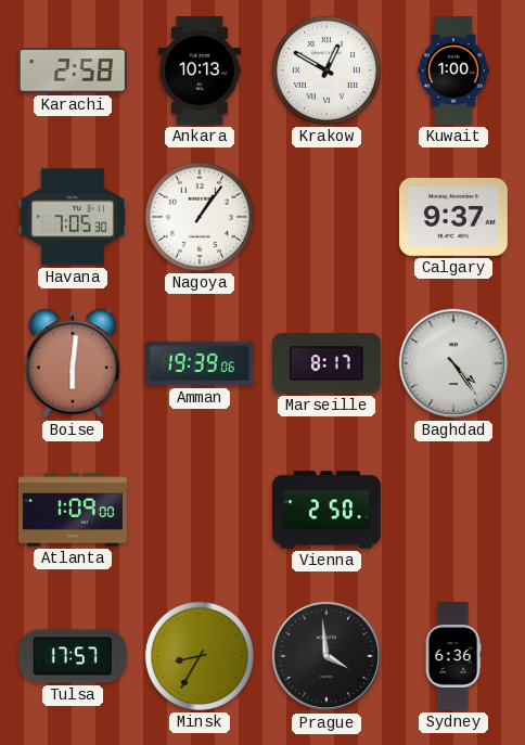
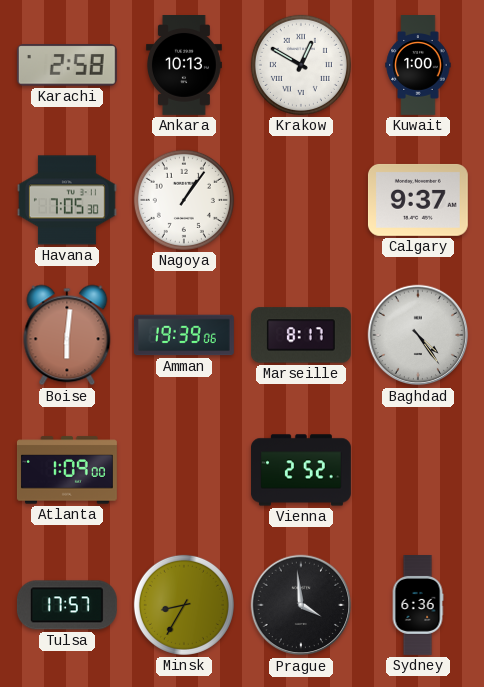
Vienna: 2:50 -> 2:52 (302, 470)
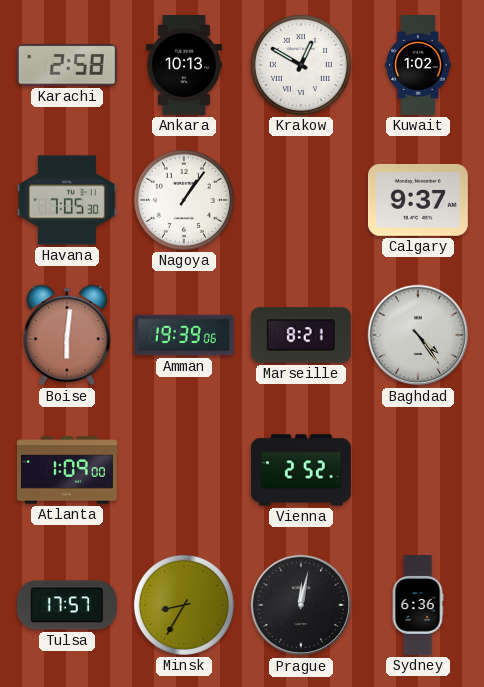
Kuwait: 1:00 -> 1:02 (418, 66)
Marseille: 8:17 -> 8:21 (301, 335)
Prague: 3:59 -> 12:02 (301, 605)
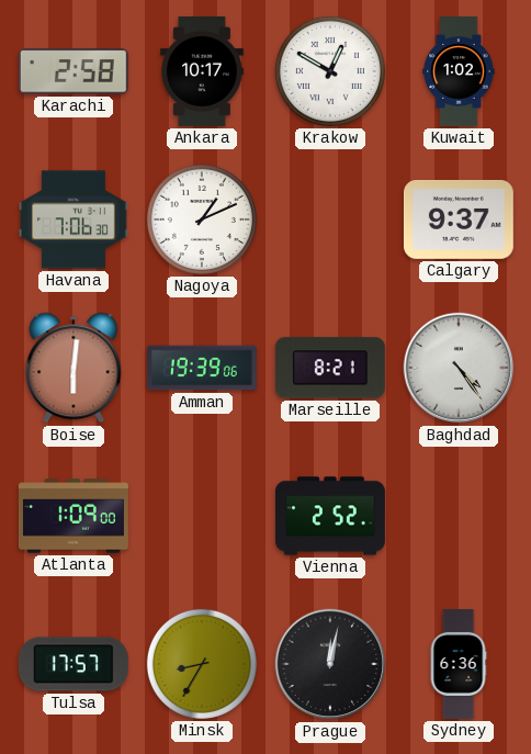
Ankara: 10:13 -> 10:17 (202, 72)
Havana: 7:05 -> 7:06 (74, 220)
Nagoya: 1:06 -> 1:11 (202, 220)
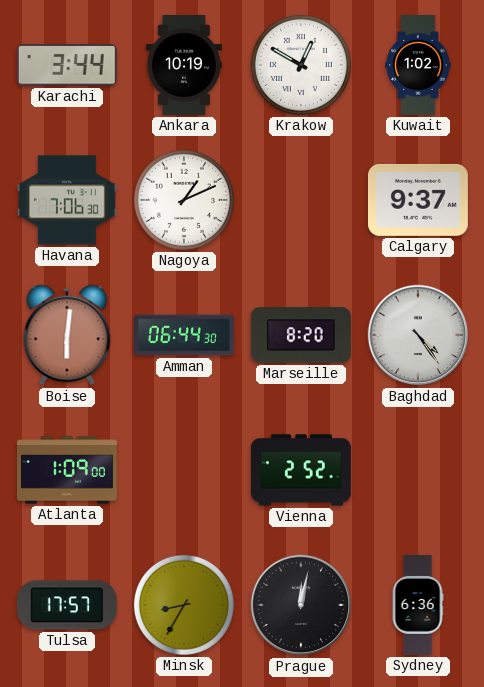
Karachi: 2:58 -> 3:44 (67, 65)
Ankara: 10:17 -> 10:19 (184, 66)
Amman: 19:39 -> 06:44 (184, 335)
Marseille: 8:21 -> 8:20 (301, 335)
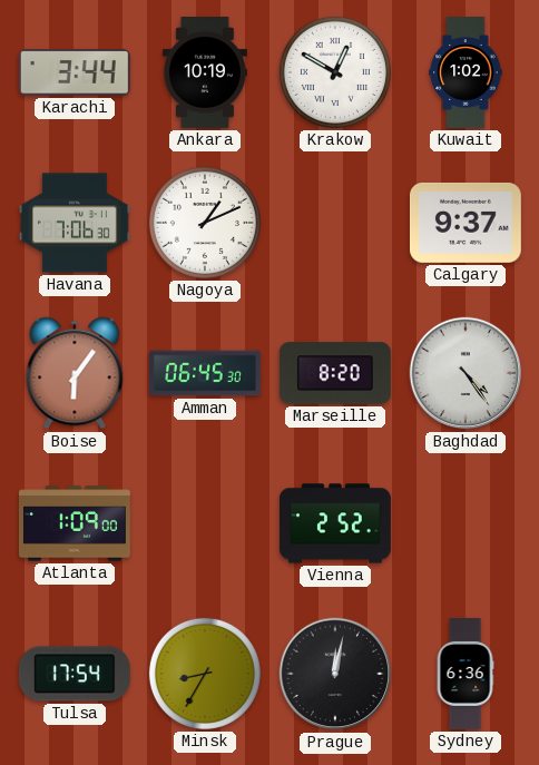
Boise: 6:01 -> 6:06 (75, 373)
Amman: 06:44 -> 06:45 (205, 373)
Tulsa: 17:57 -> 17:54 (75, 674)
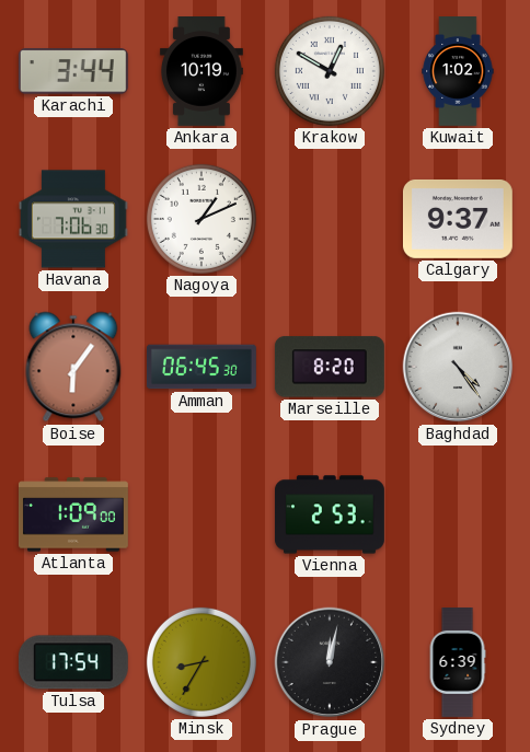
Vienna: 2:52 -> 2:53 (331, 514)
Sydney: 6:36 -> 6:39 (458, 663)
